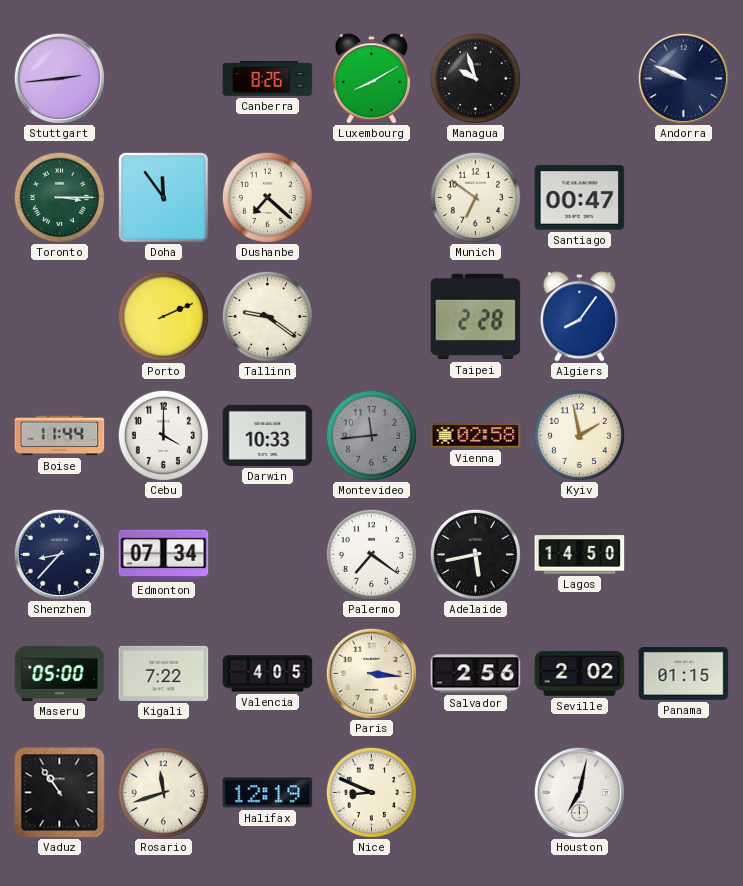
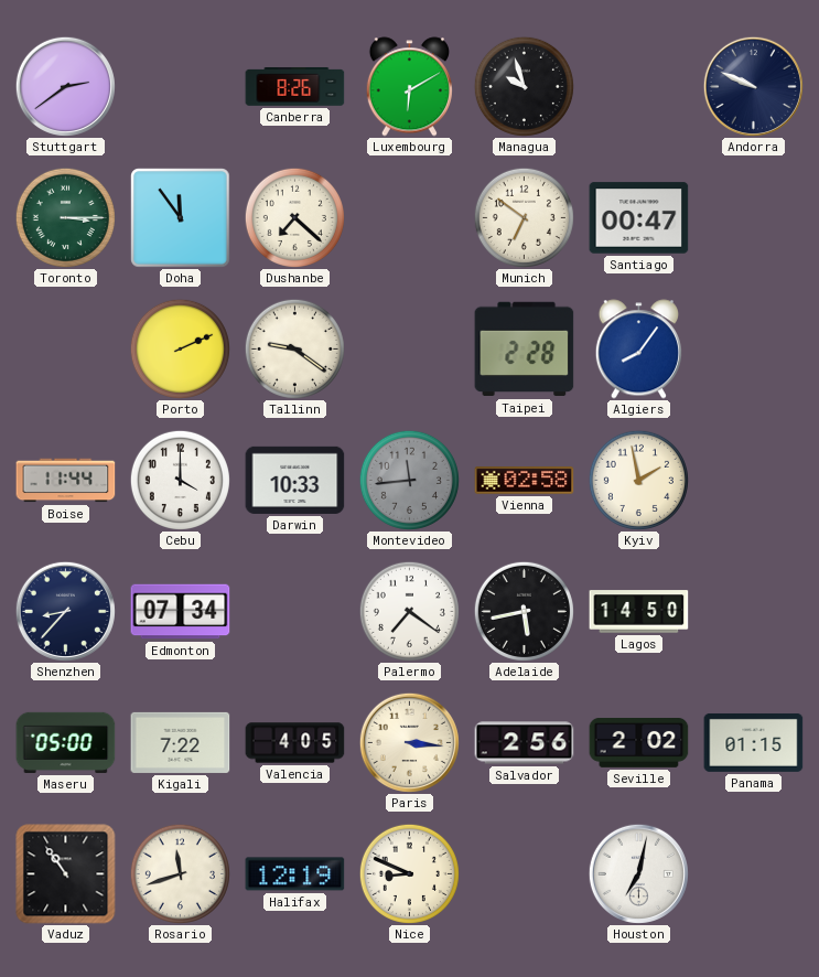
Stuttgart: 2:44 -> 2:39 (65, 86)
Luxembourg: 8:10 -> 6:10 (409, 87)
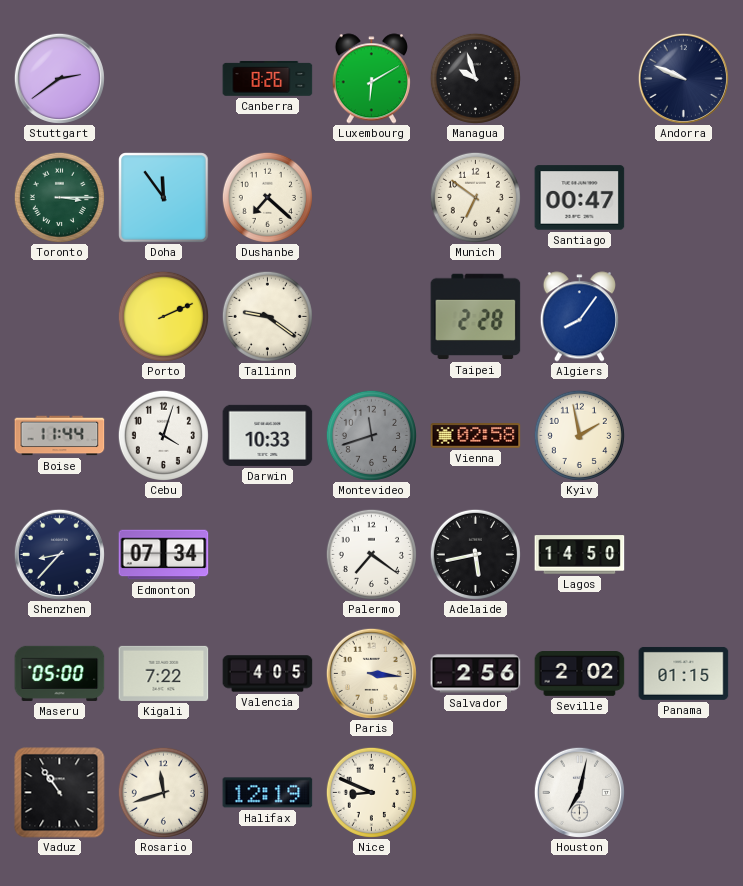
Cebu: 4:00 -> 4:03 (163, 435)
Montevideo: 11:44 -> 11:42 (371, 435)
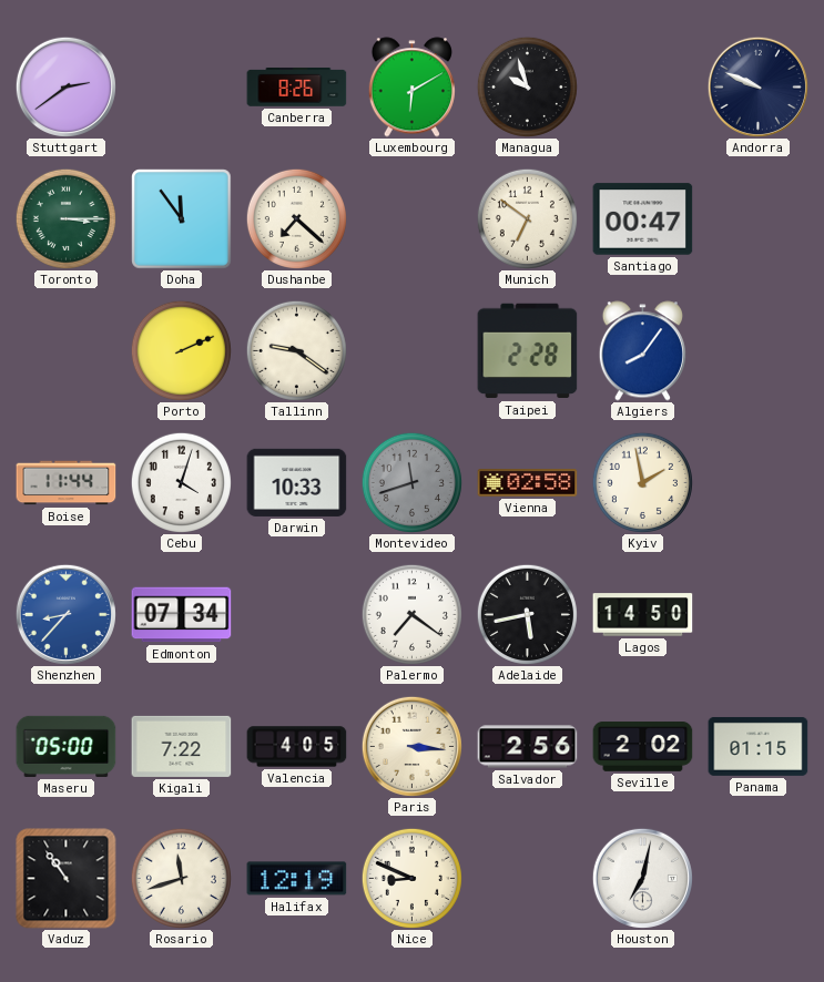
Shenzhen dial: navy -> blue (65, 614)
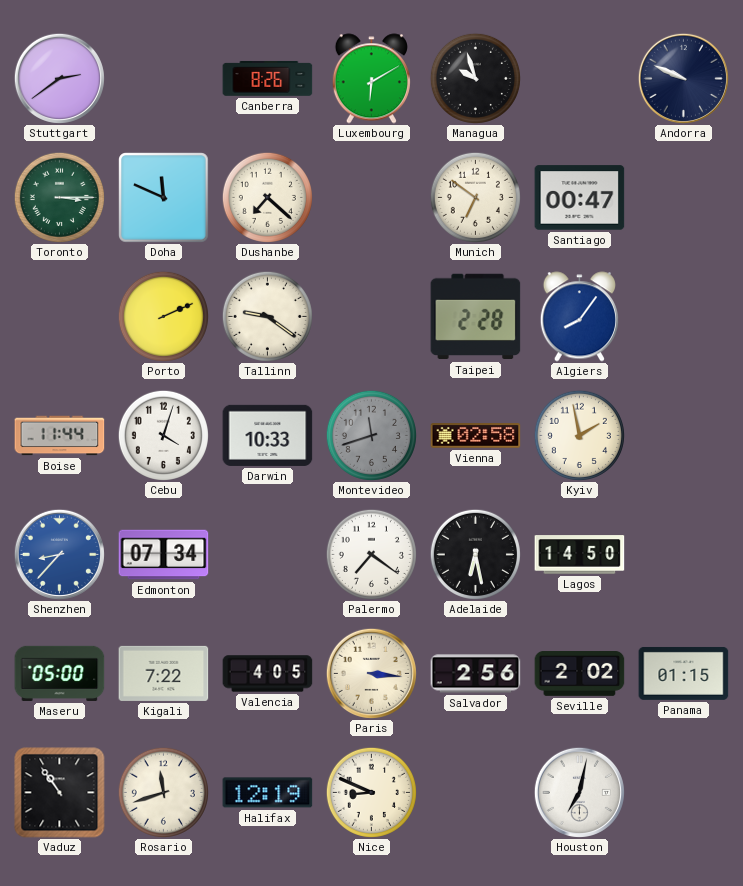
Doha: 11:54 -> 11:49 (164, 198)
Adelaide: 5:43 -> 6:28 (475, 554)
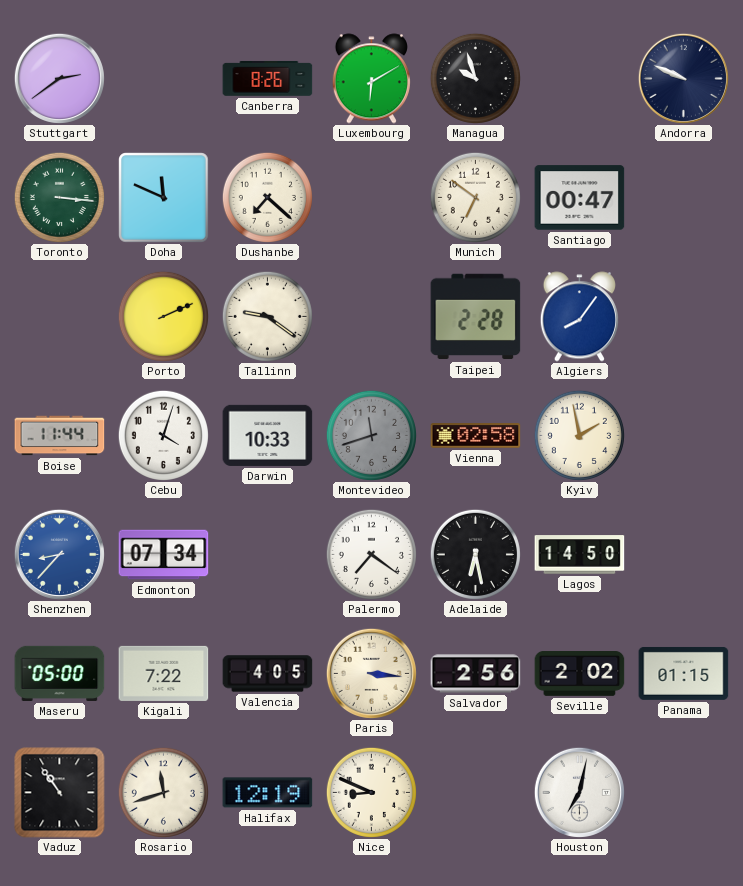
Toronto: 3:15 -> 3:16 (59, 197)
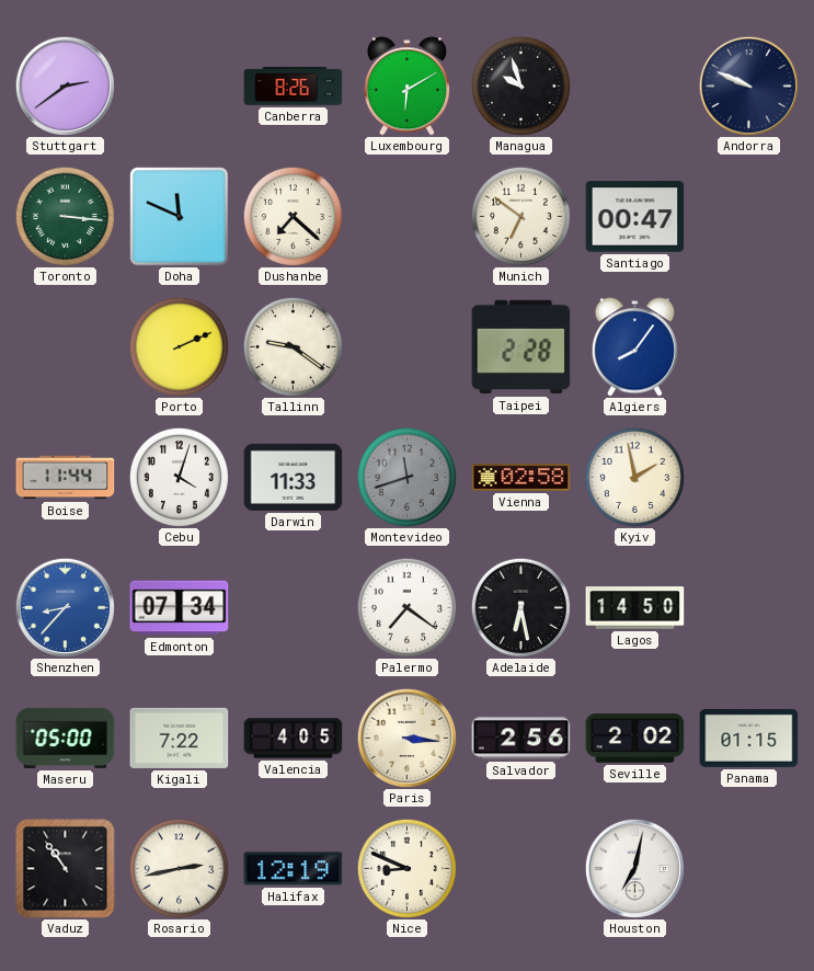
Darwin: 10:33 -> 11:33 (294, 477)
Rosario: 11:42 -> 2:43 (179, 868)
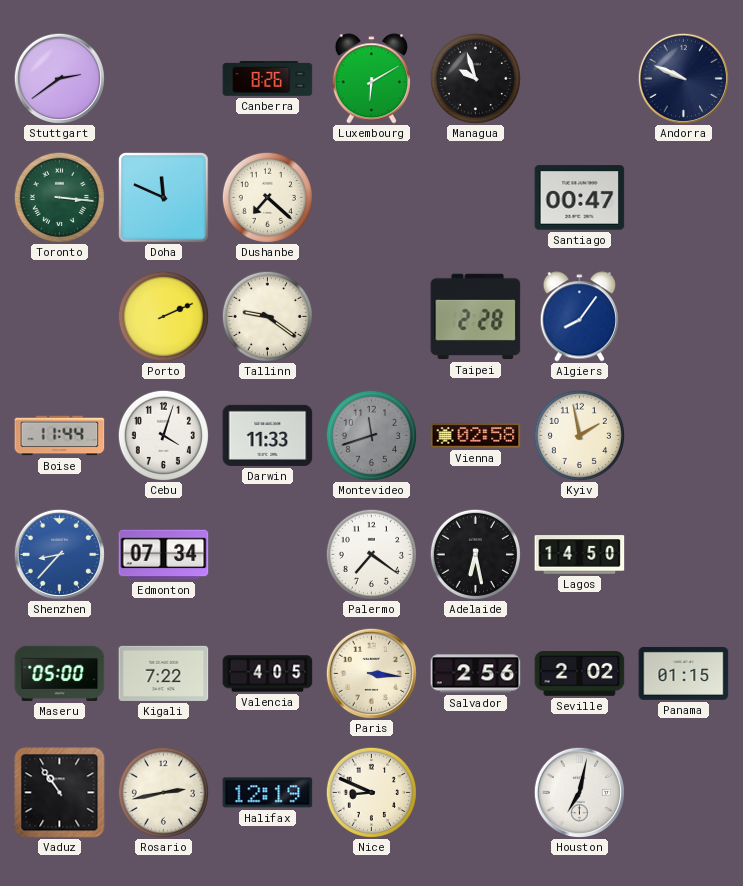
Munich: 6:51 -> none (520, 216)
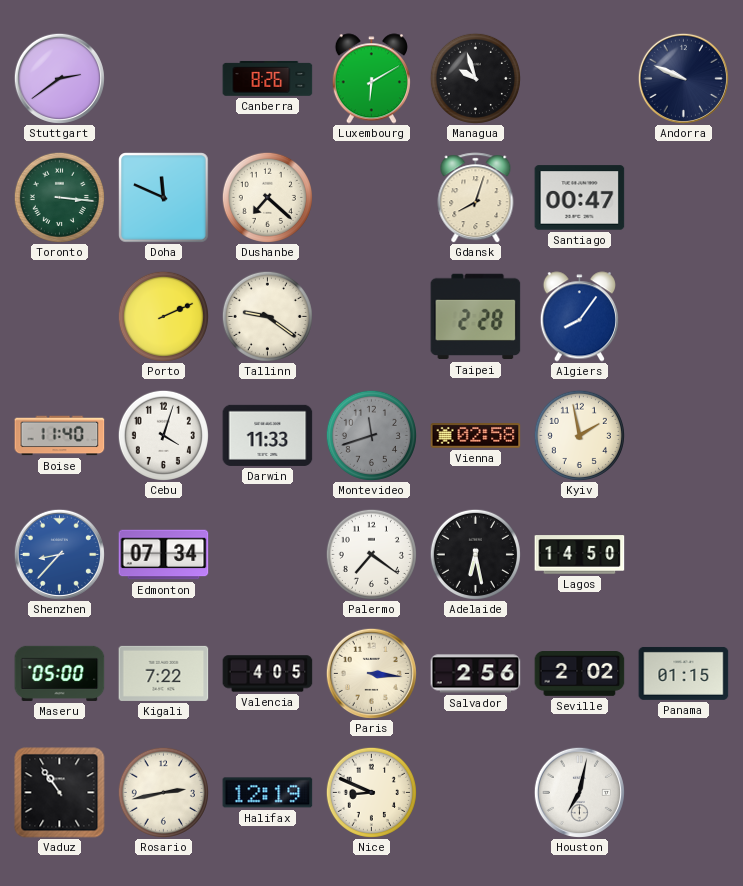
Gdansk: none -> 8:03 (476, 198)
Boise: 11:44 -> 11:40 (60, 436)
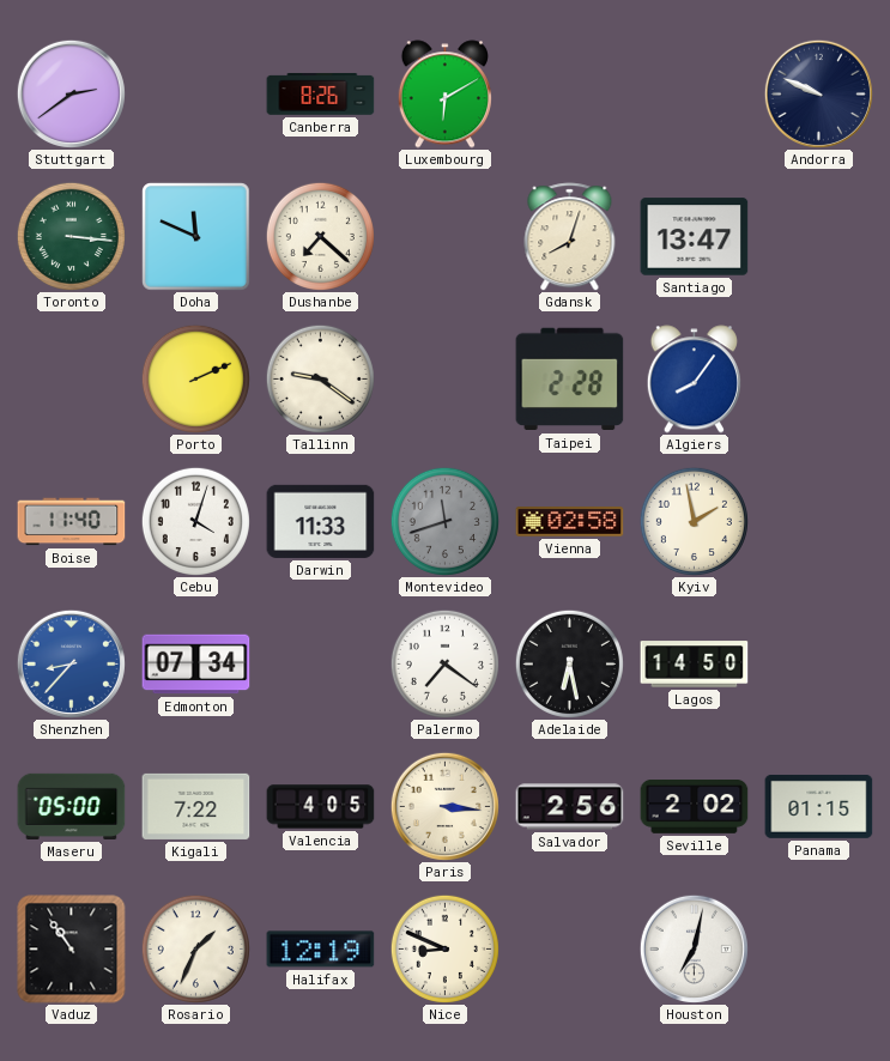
Managua: 9:57 -> none (475, 78)
Santiago: 00:47 -> 13:47 (695, 237)
Rosario: 2:43 -> 1:34 (195, 948)
